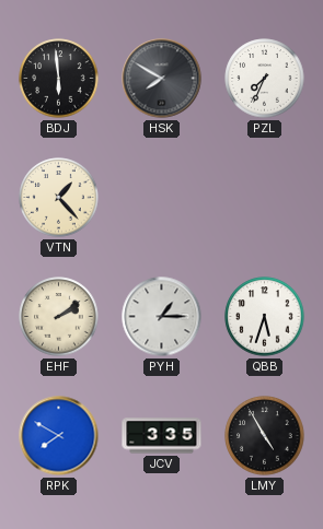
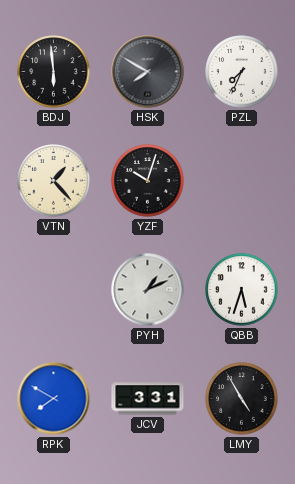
YZF: none -> 10:03 (148, 181)
EHF: 2:09 -> none (59, 317)
PYH: 1:15 -> 1:11 (148, 290)
JCV: 3:35 -> 3:31 (148, 399)
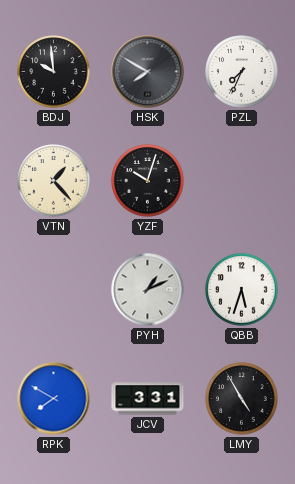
BDJ: 5:59 -> 9:59 (54, 72)
